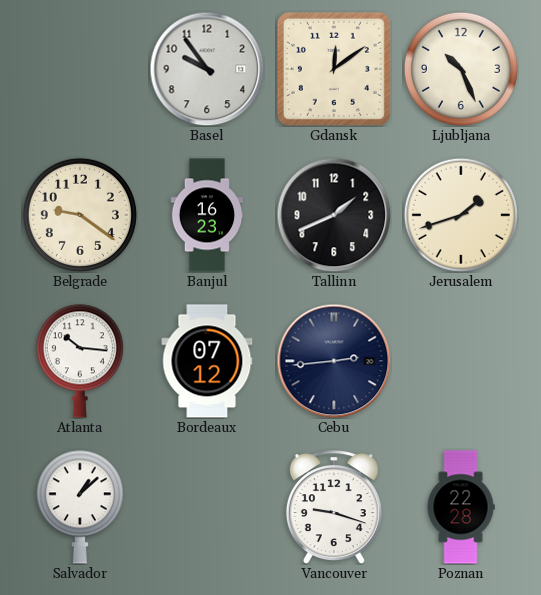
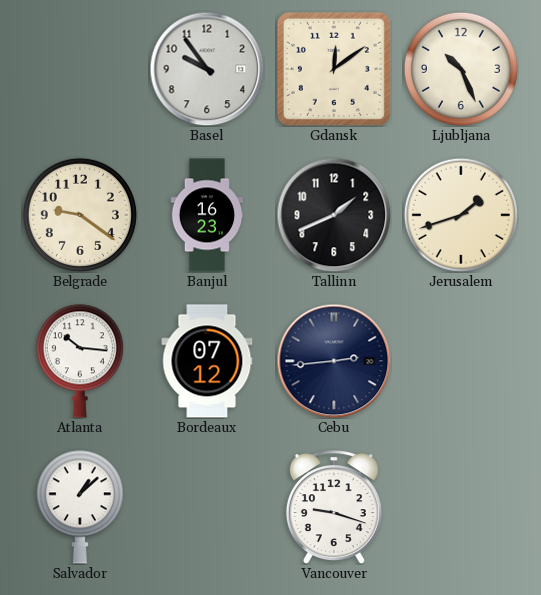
Poznan: 22:28 -> none (461, 507)
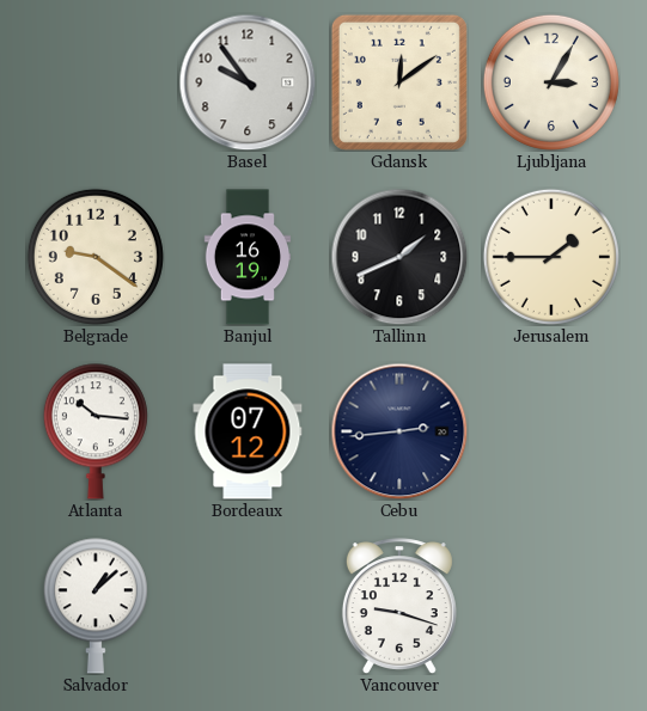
Ljubljana: 10:26 -> 3:05 (551, 82)
Banjul: 16:23 -> 16:19 (248, 257)
Jerusalem: 1:42 -> 1:45 (551, 257)
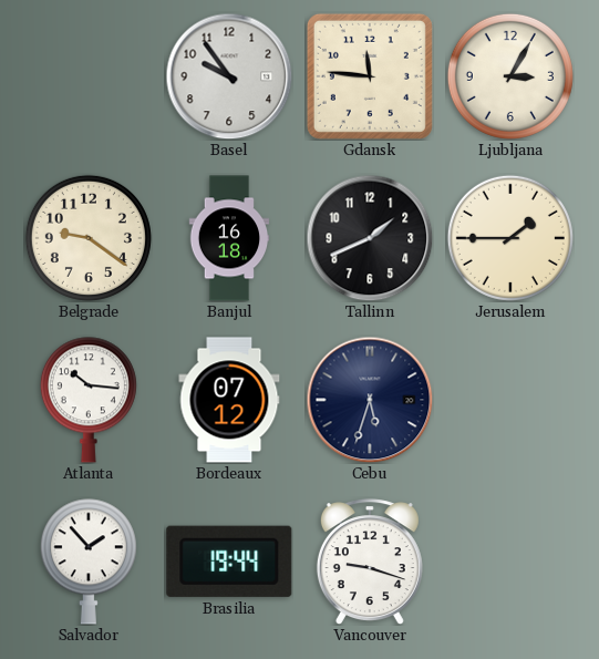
Gdansk: 12:09 -> 11:46 (370, 76)
Banjul: 16:19 -> 16:18 (229, 238)
Cebu: 2:44 -> 5:33 (370, 400)
Salvador: 1:08 -> 1:53 (89, 562)
Brasilia: none -> 19:44 (229, 562)
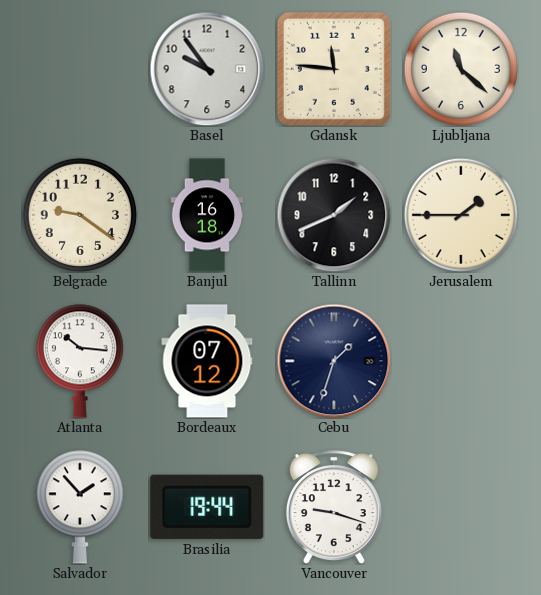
Ljubljana: 3:05 -> 11:22 (461, 69)
Cebu: 5:33 -> 1:33 (334, 361)
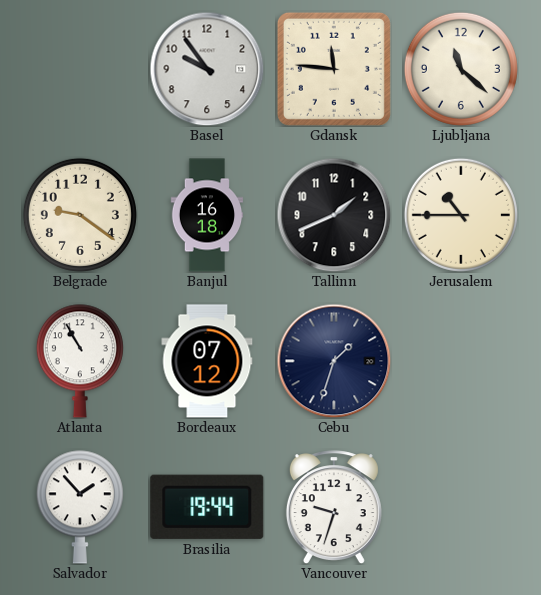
Jerusalem: 1:45 -> 10:45 (461, 215)
Atlanta: 10:16 -> 10:55 (80, 361)
Vancouver: 9:18 -> 9:33 (334, 507)
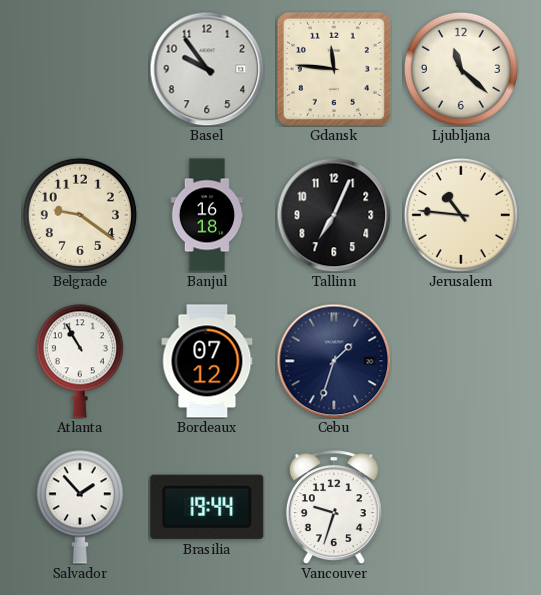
Tallinn: 1:41 -> 7:04 (334, 215)
Jerusalem: 10:45 -> 10:46 (461, 215)
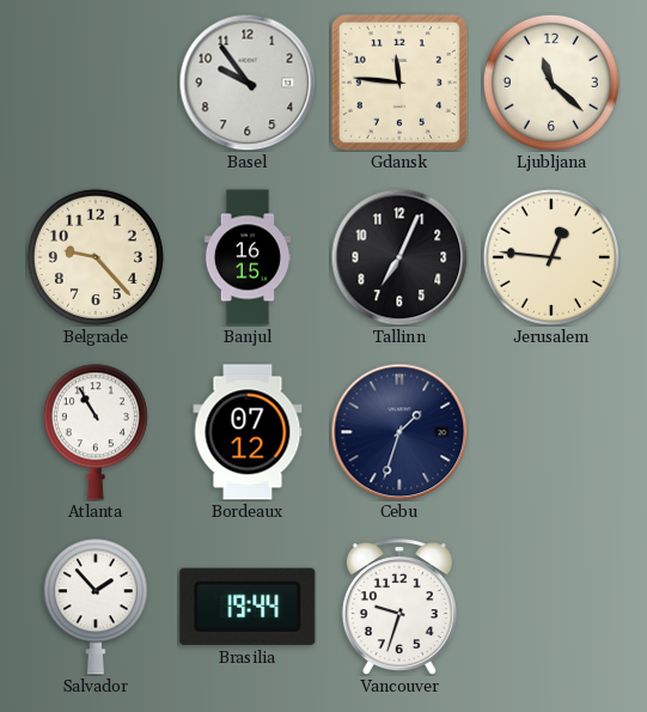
Belgrade: 9:21 -> 9:23 (96, 257)
Banjul: 16:18 -> 16:15 (248, 257)
Jerusalem: 10:46 -> 12:46 (551, 257)
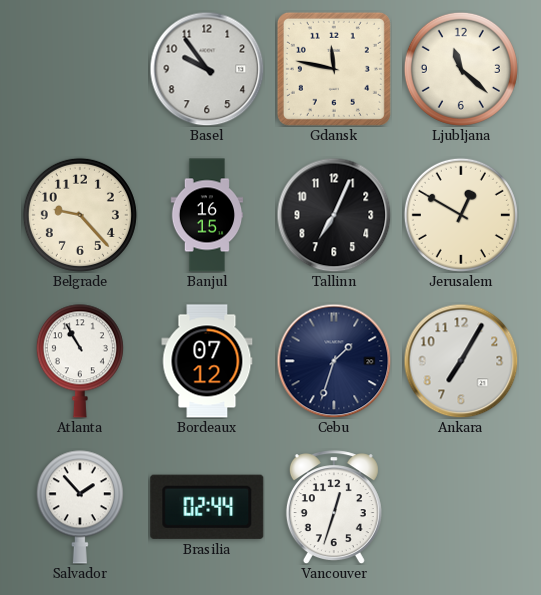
Gdansk: 11:46 -> 11:47 (334, 69)
Jerusalem: 12:46 -> 12:50 (461, 215)
Ankara: none -> 7:05 (461, 361)
Brasilia: 19:44 -> 02:44 (207, 507)
Vancouver: 9:33 -> 12:33 (334, 507)
